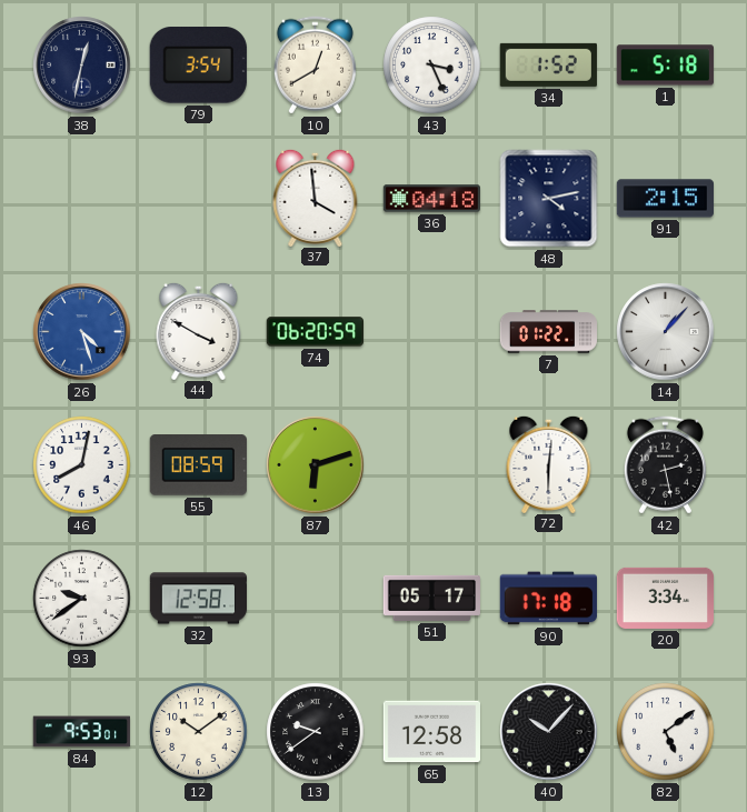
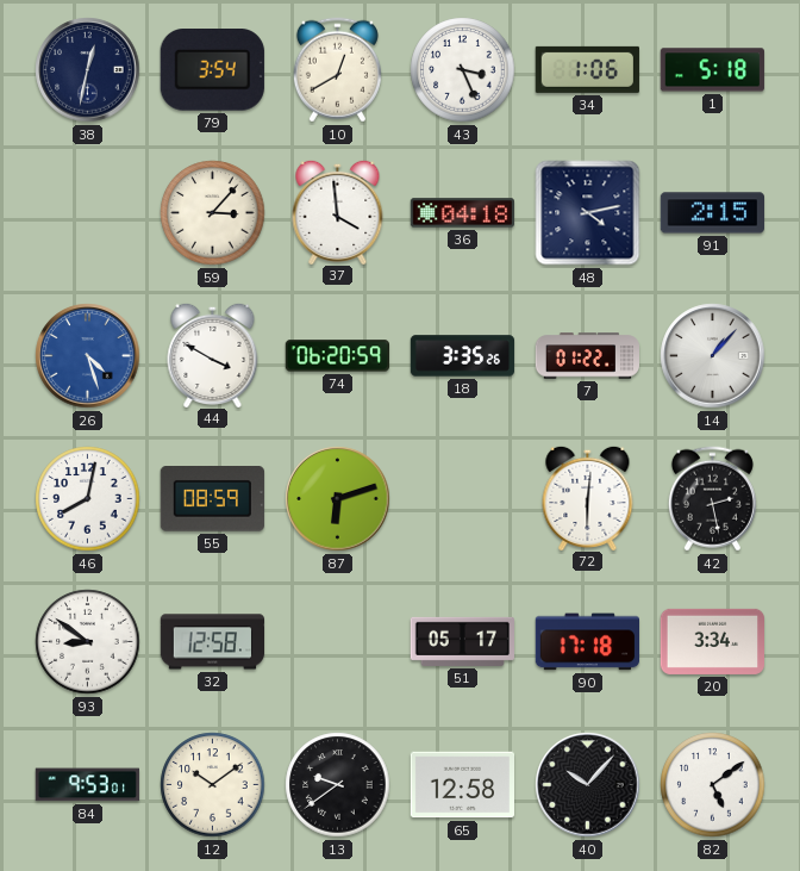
34: 1:52 -> 1:06 (587, 69)
59: none -> 3:07 (213, 213)
18: none -> 3:35 (463, 356)
93: 9:39 -> 8:51 (88, 642)
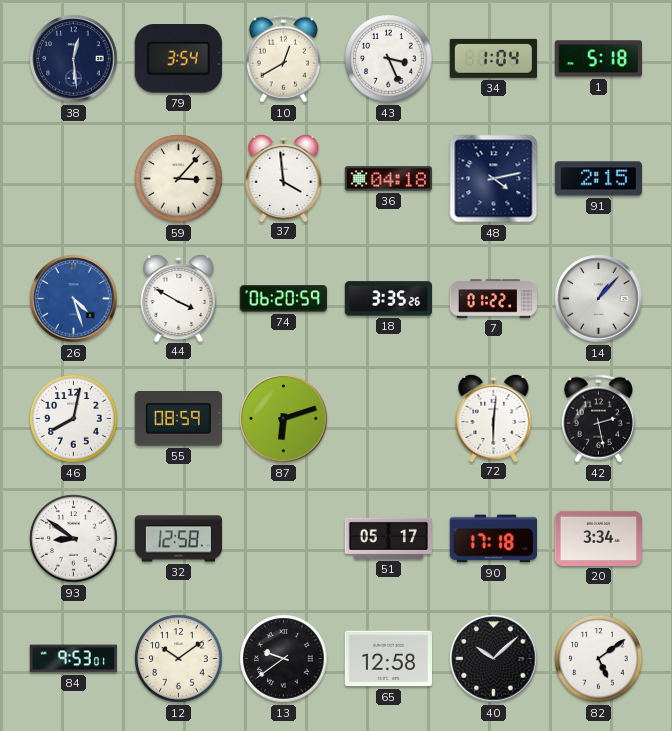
38: 12:32 -> 12:29 (74, 59)
34: 1:06 -> 1:04 (493, 58)
40: 10:07 -> 10:08 (494, 659)
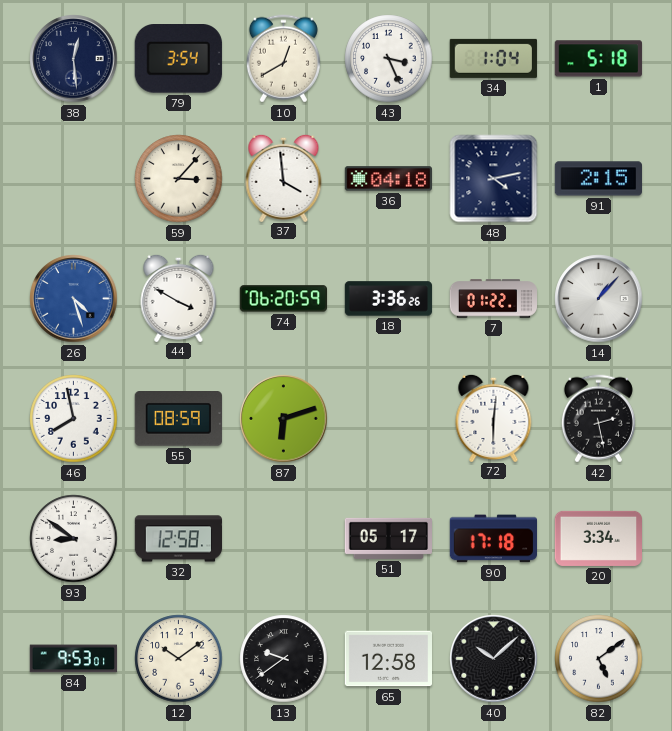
18: 3:35 -> 3:36 (389, 299)
46: 8:02 -> 7:58 (74, 419)
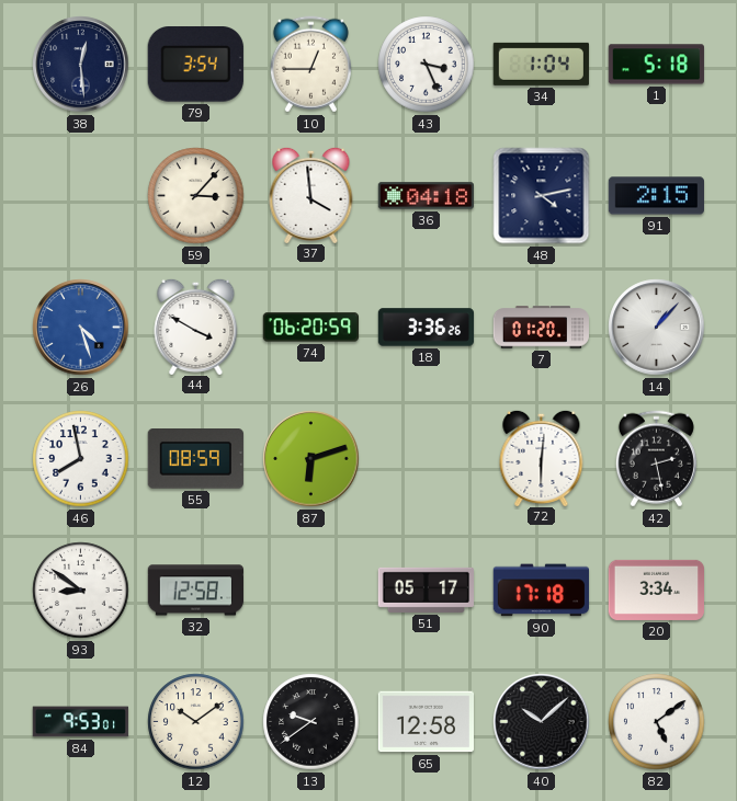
10: 12:40 -> 12:45 (310, 65)
7: 01:22 -> 01:20 (542, 328)
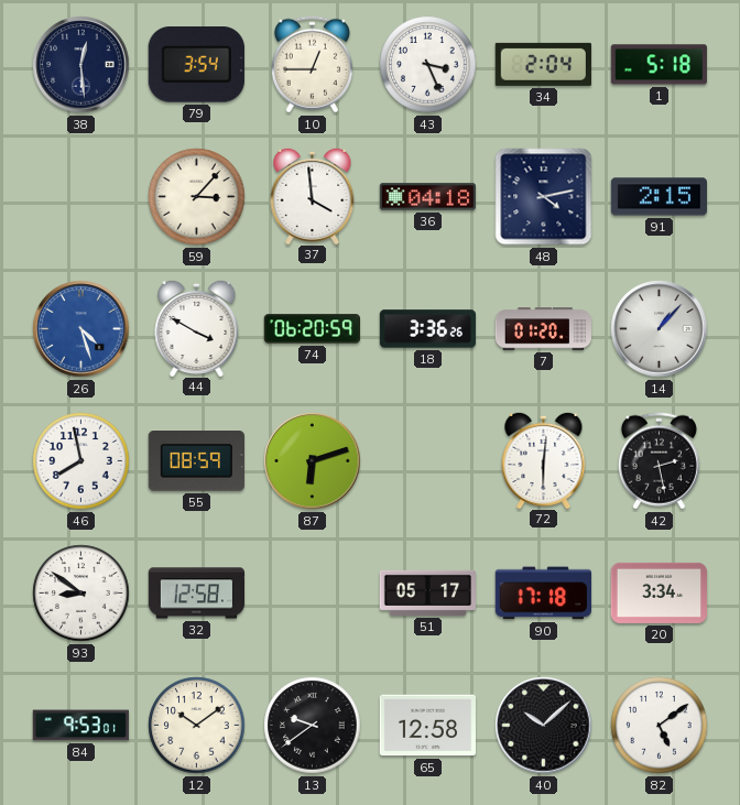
34: 1:04 -> 2:04 (543, 64)
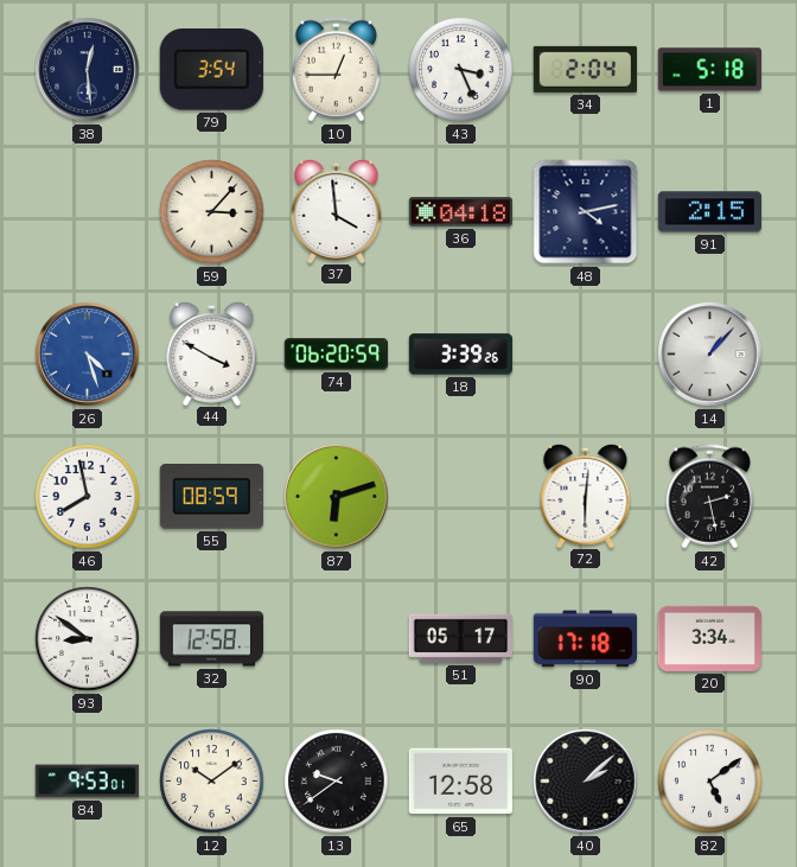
18: 3:36 -> 3:39 (461, 355)
7: 01:20 -> none (544, 329)
40: 10:08 -> 2:08 (586, 782)
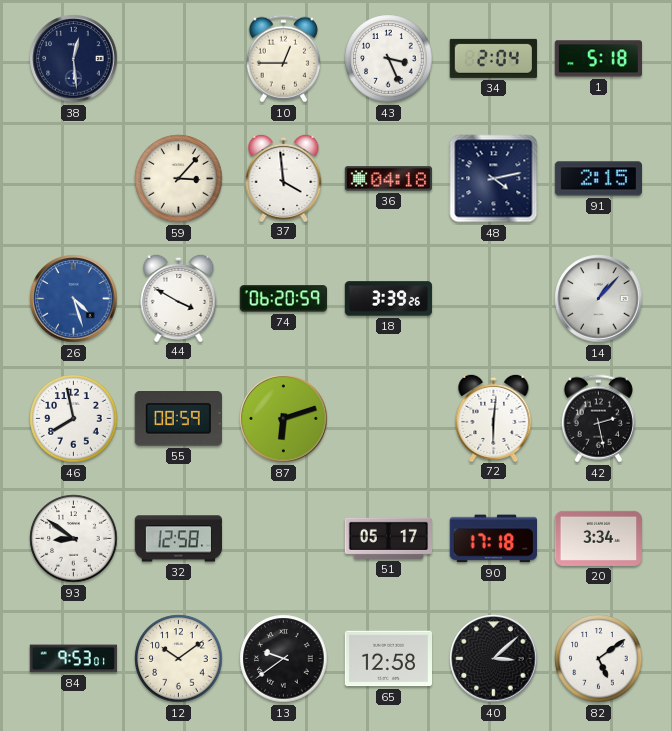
79: 3:54 -> none (211, 70)
40: 2:08 -> 3:08 (494, 659)
